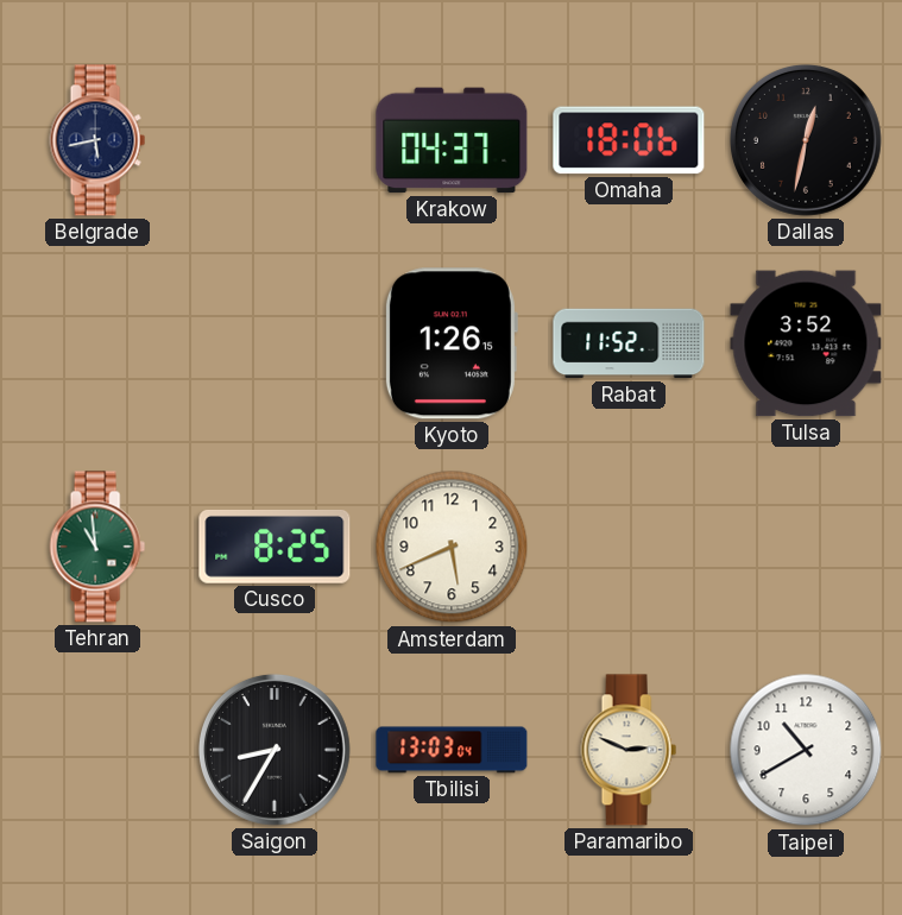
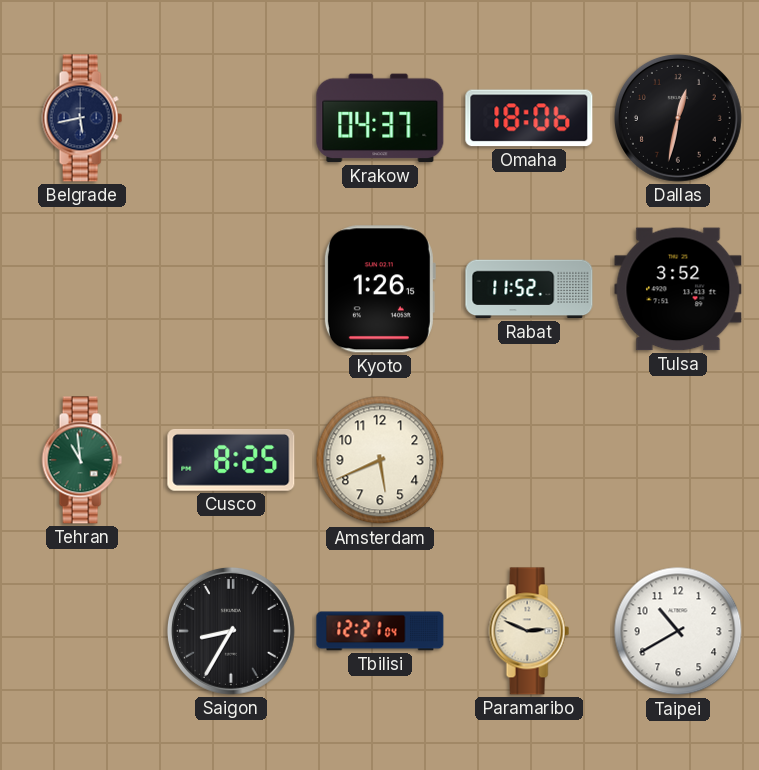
Tbilisi: 13:03 -> 12:21 (380, 631)
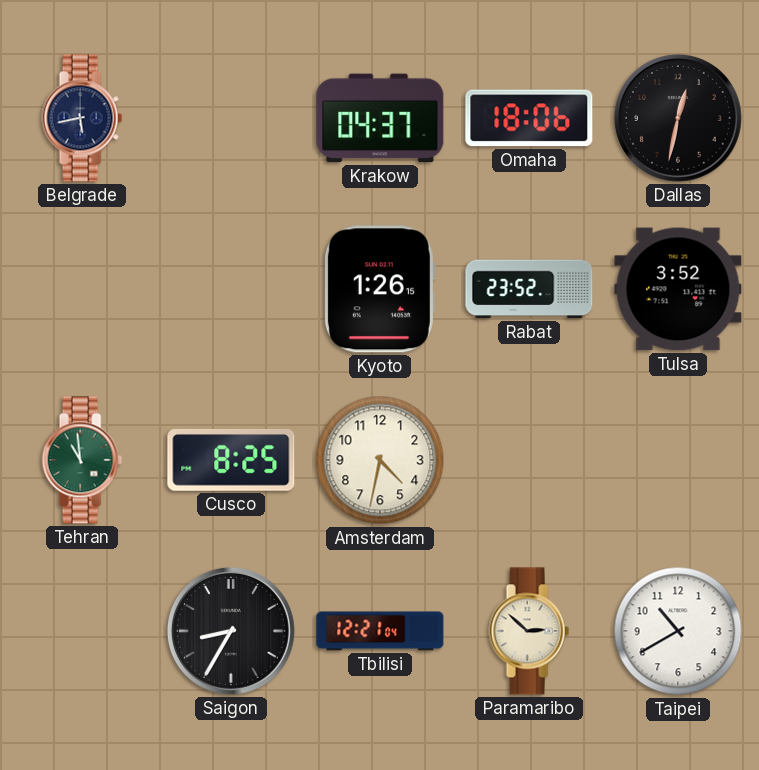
Rabat: 11:52 -> 23:52 (529, 289)
Amsterdam: 5:41 -> 4:32 (380, 460)
Paramaribo: 2:49 -> 2:52 (529, 631)
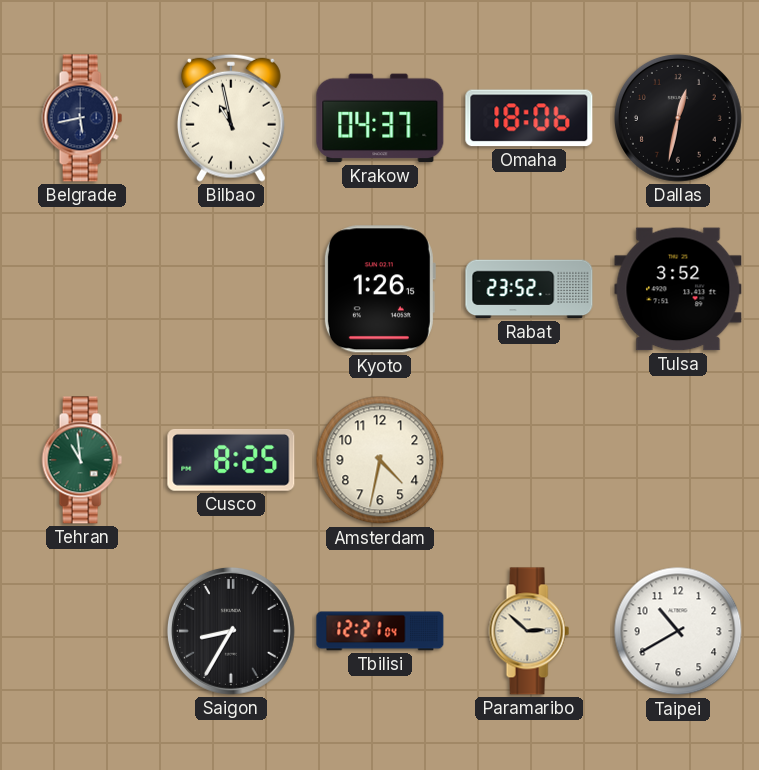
Bilbao: none -> 10:58 (231, 118)
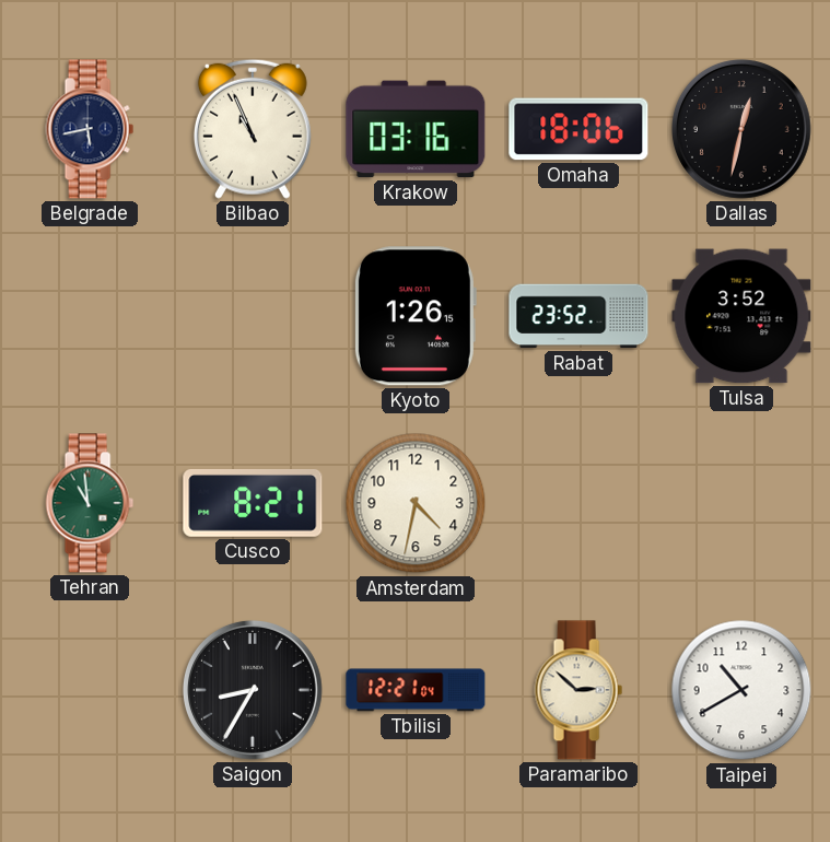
Bilbao: 10:58 -> 10:56 (253, 129)
Krakow: 04:37 -> 03:16 (416, 129)
Cusco: 8:25 -> 8:21 (253, 503)
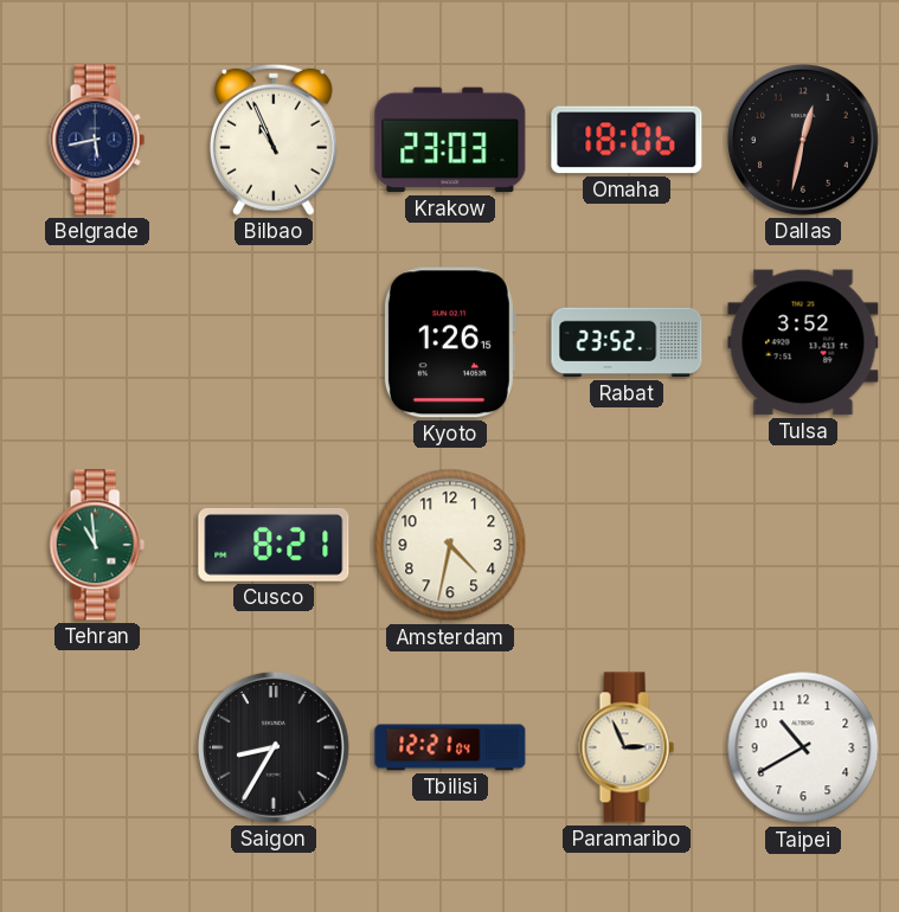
Krakow: 03:16 -> 23:03 (450, 140)
Paramaribo: 2:52 -> 2:56 (627, 747)
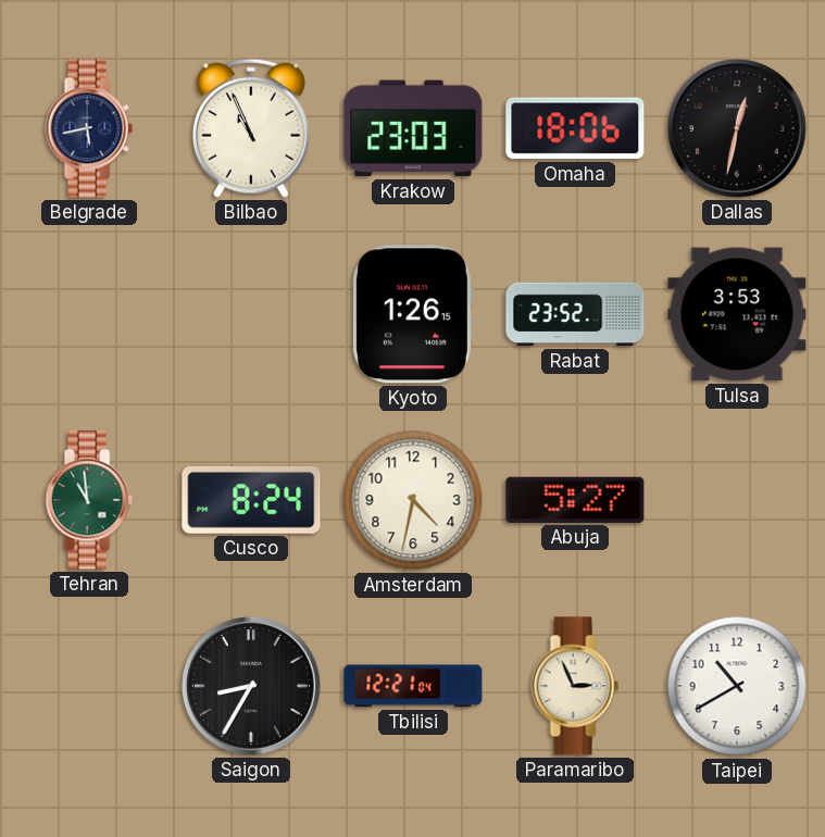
Tulsa: 3:52 -> 3:53 (737, 314)
Cusco: 8:21 -> 8:24 (251, 500)
Abuja: none -> 5:27 (575, 500)
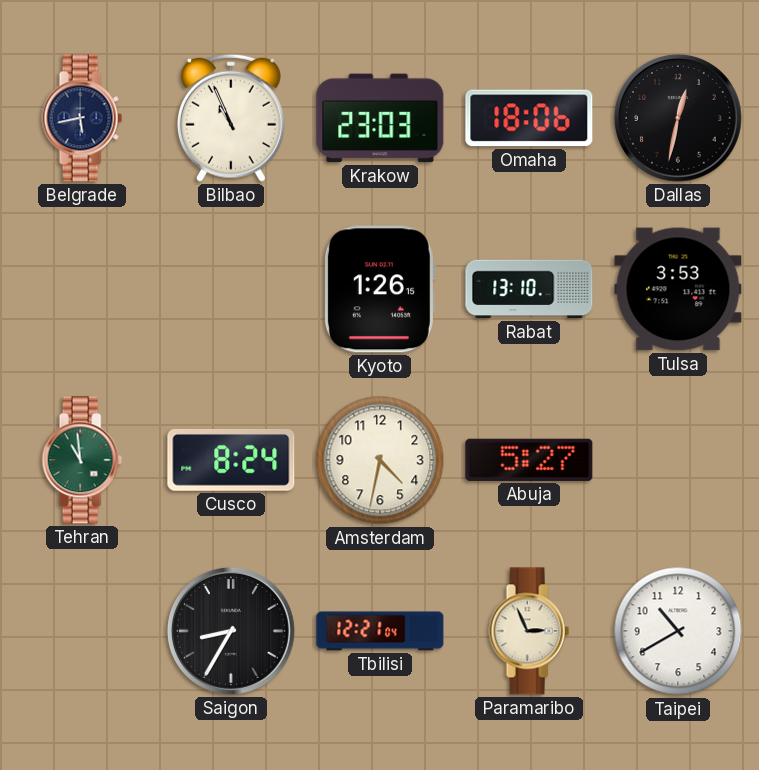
Rabat: 23:52 -> 13:10 (529, 289)
